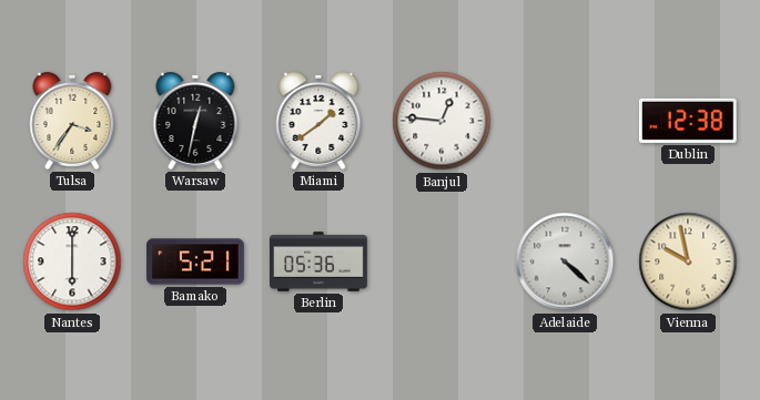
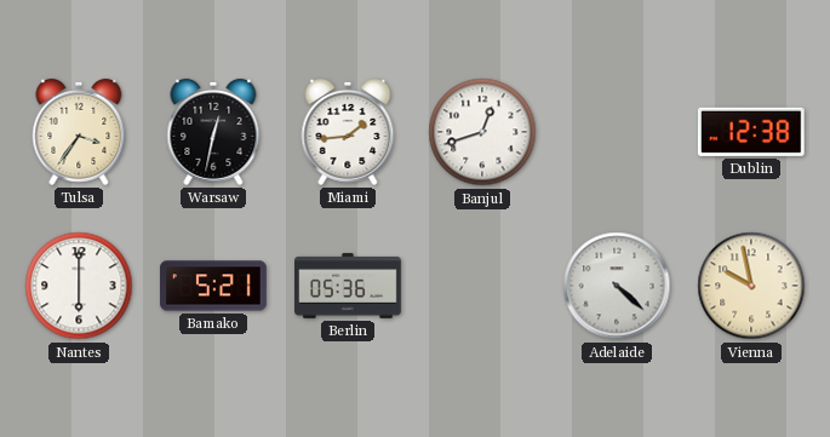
Miami: 1:39 -> 1:44 (348, 132)
Banjul: 12:46 -> 12:42 (482, 132)
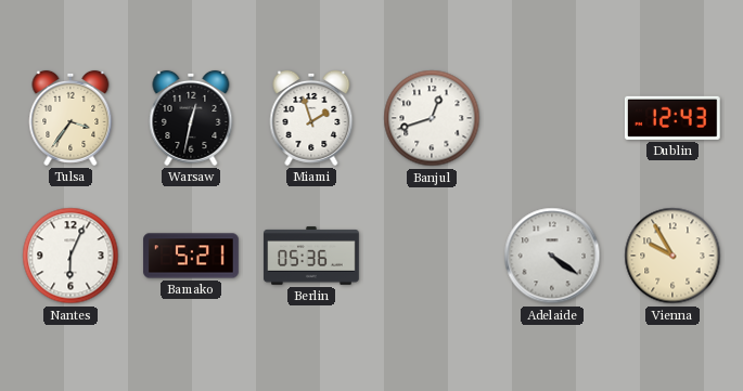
Miami: 1:44 -> 1:57 (311, 118)
Dublin: 12:38 -> 12:43 (672, 118)
Nantes: 6:00 -> 6:04 (71, 256)
Adelaide: 4:22 -> 4:21 (552, 256)
Vienna: 9:58 -> 9:55 (672, 256)
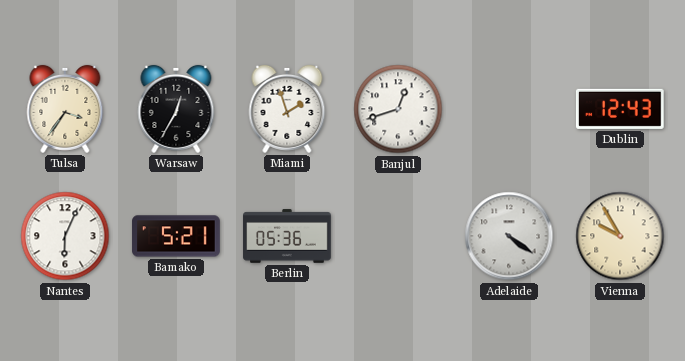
Warsaw: 12:32 -> 12:35 (176, 109)
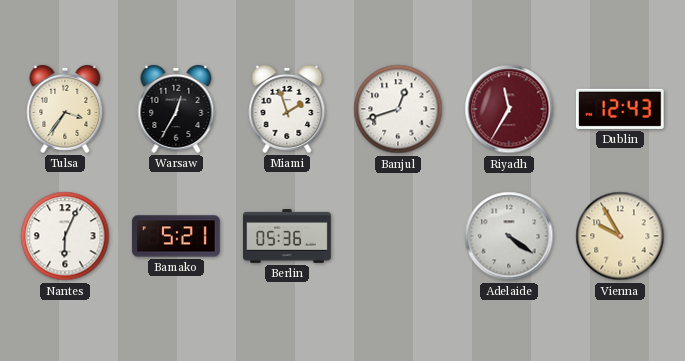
Riyadh: none -> 11:35 (509, 109)
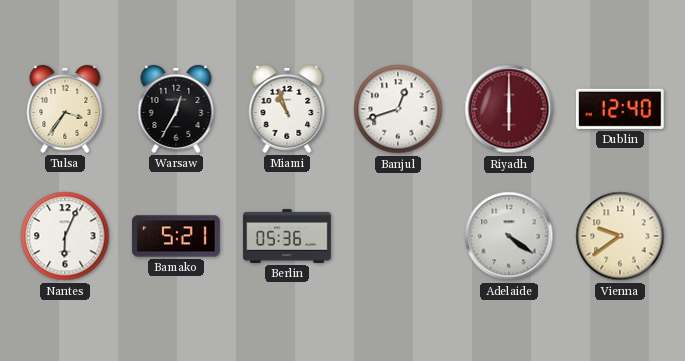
Miami: 1:57 -> 10:57 (287, 109)
Riyadh: 11:35 -> 6:00 (509, 109)
Dublin: 12:43 -> 12:40 (620, 109)
Vienna: 9:55 -> 9:39 (620, 236)
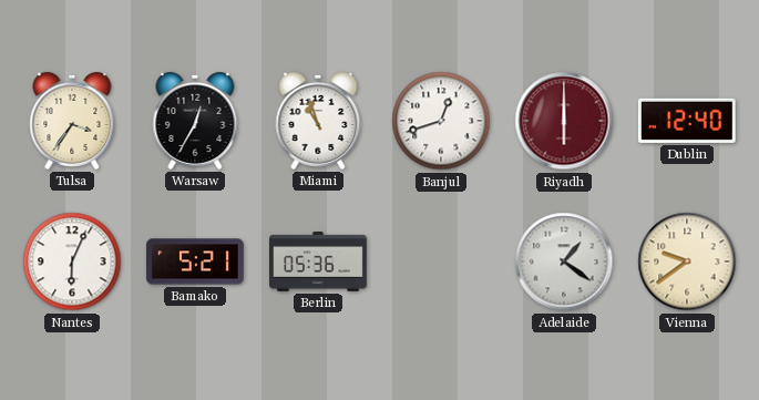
Adelaide: 4:21 -> 1:21 (564, 261)
